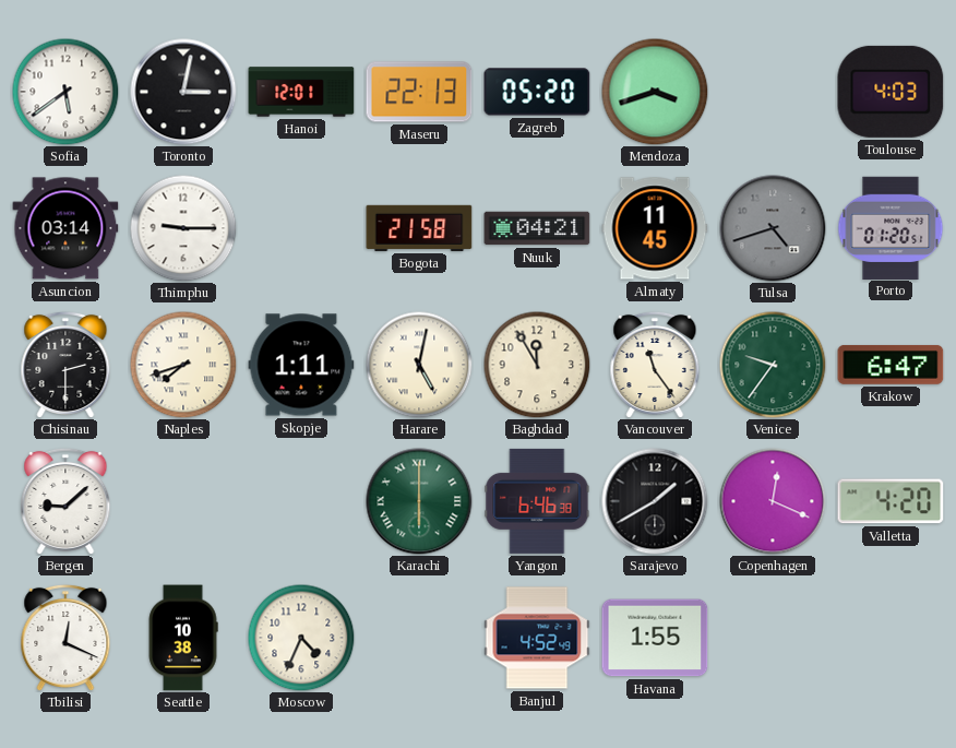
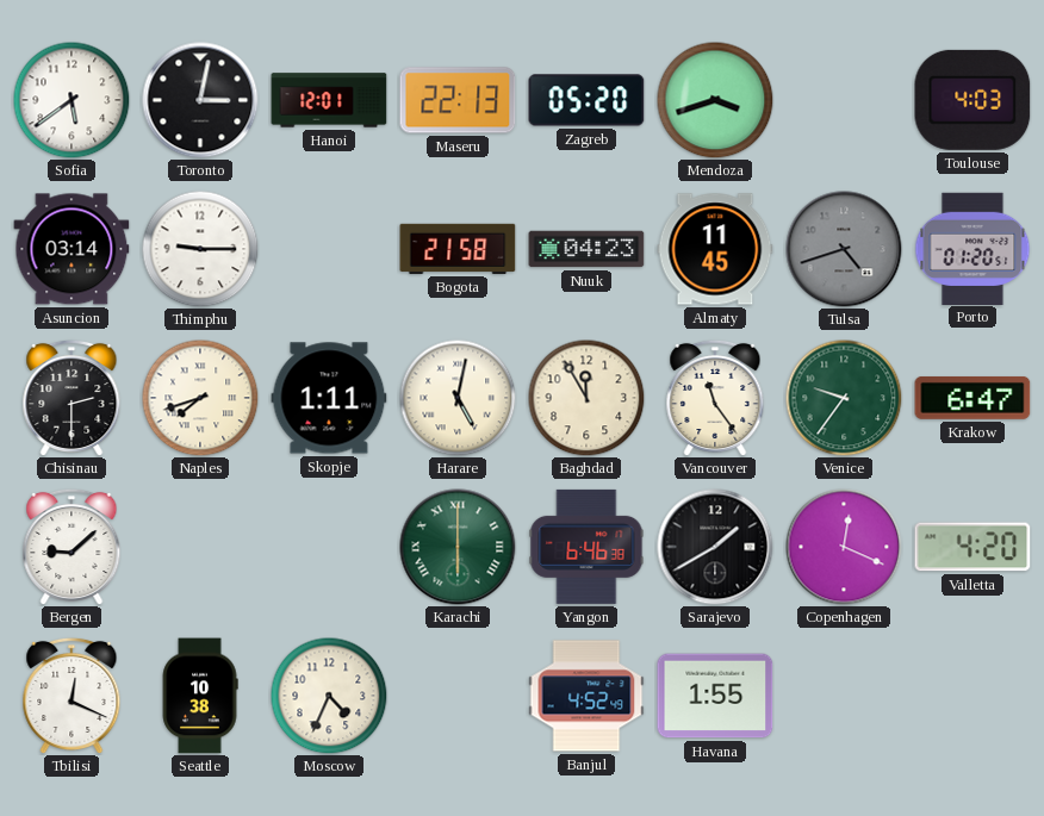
Nuuk: 04:21 -> 04:23 (586, 249)
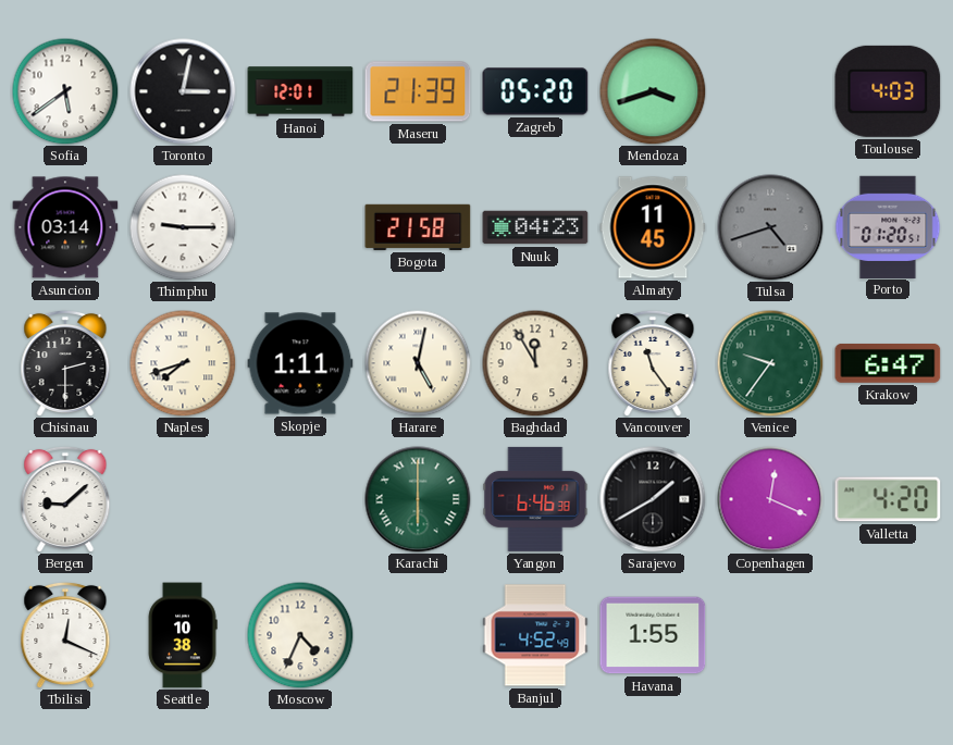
Maseru: 22:13 -> 21:39 (418, 91)
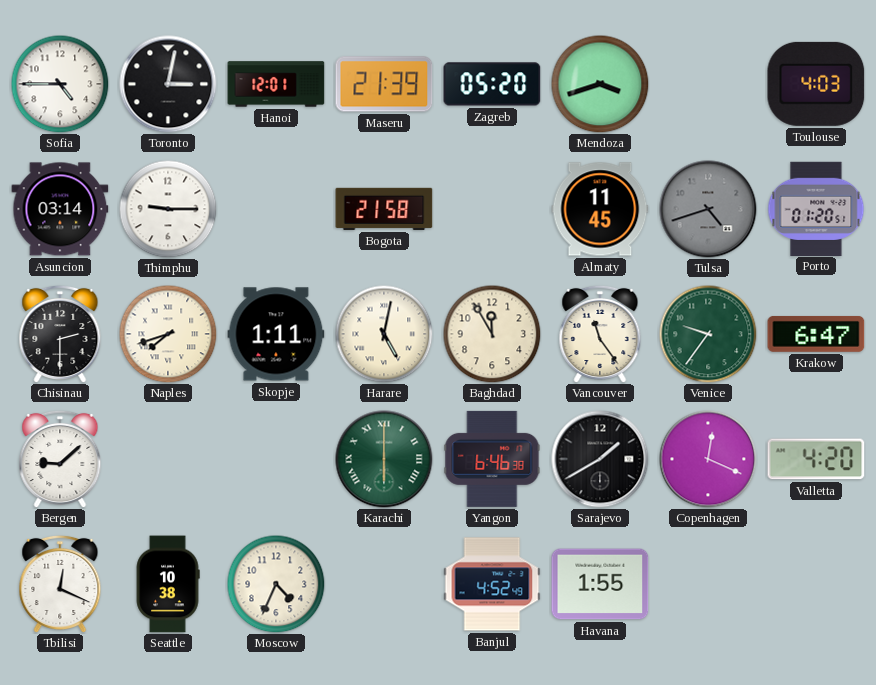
Sofia: 5:39 -> 4:45 (60, 84)
Nuuk: 04:23 -> none (535, 227)
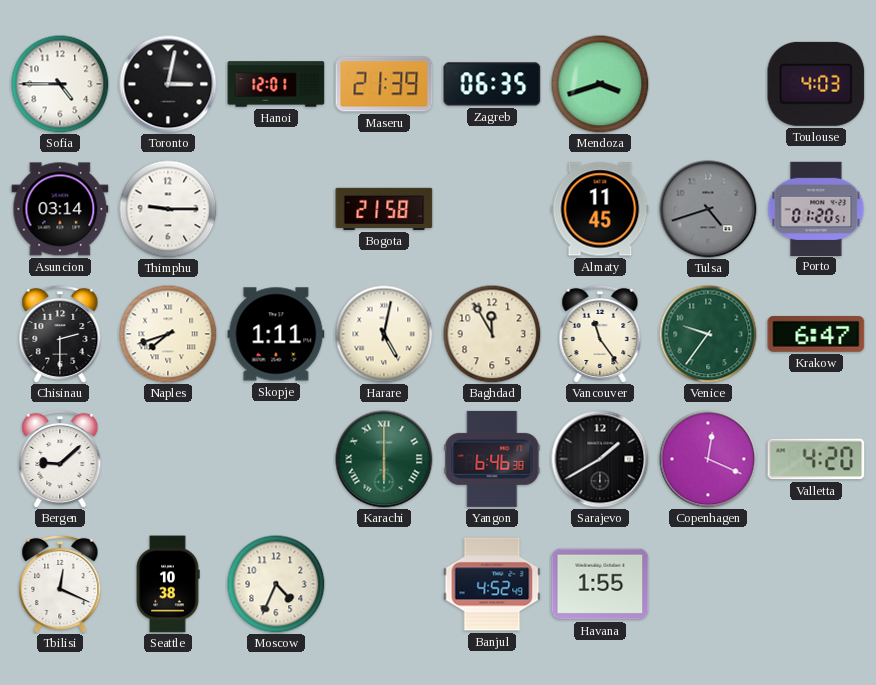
Zagreb: 05:20 -> 06:35 (492, 84)
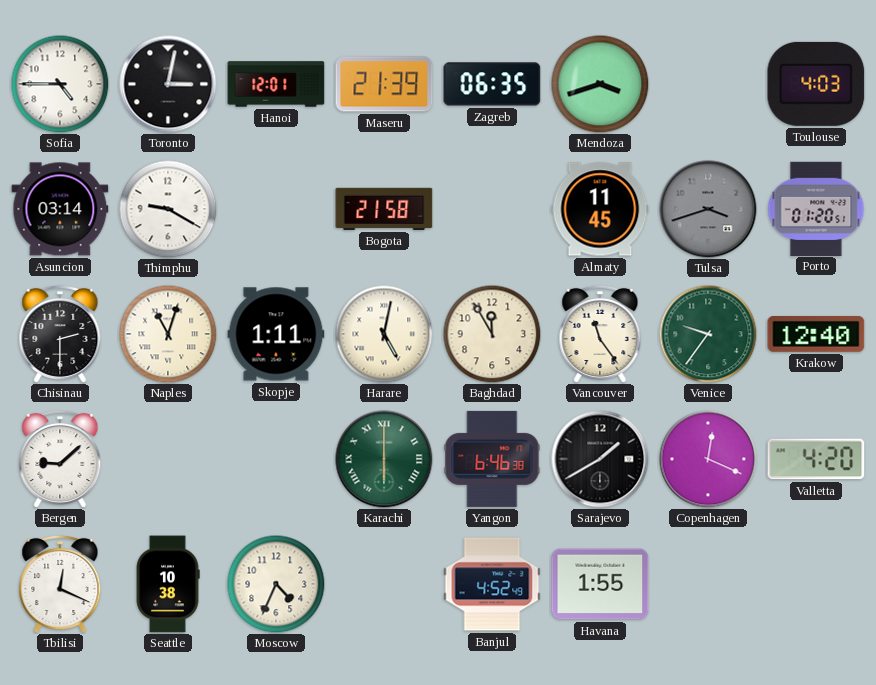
Thimphu: 9:15 -> 9:20 (168, 209)
Tulsa: 4:42 -> 3:42 (708, 209)
Naples: 7:42 -> 11:03 (168, 334)
Krakow: 6:47 -> 12:40 (816, 334)
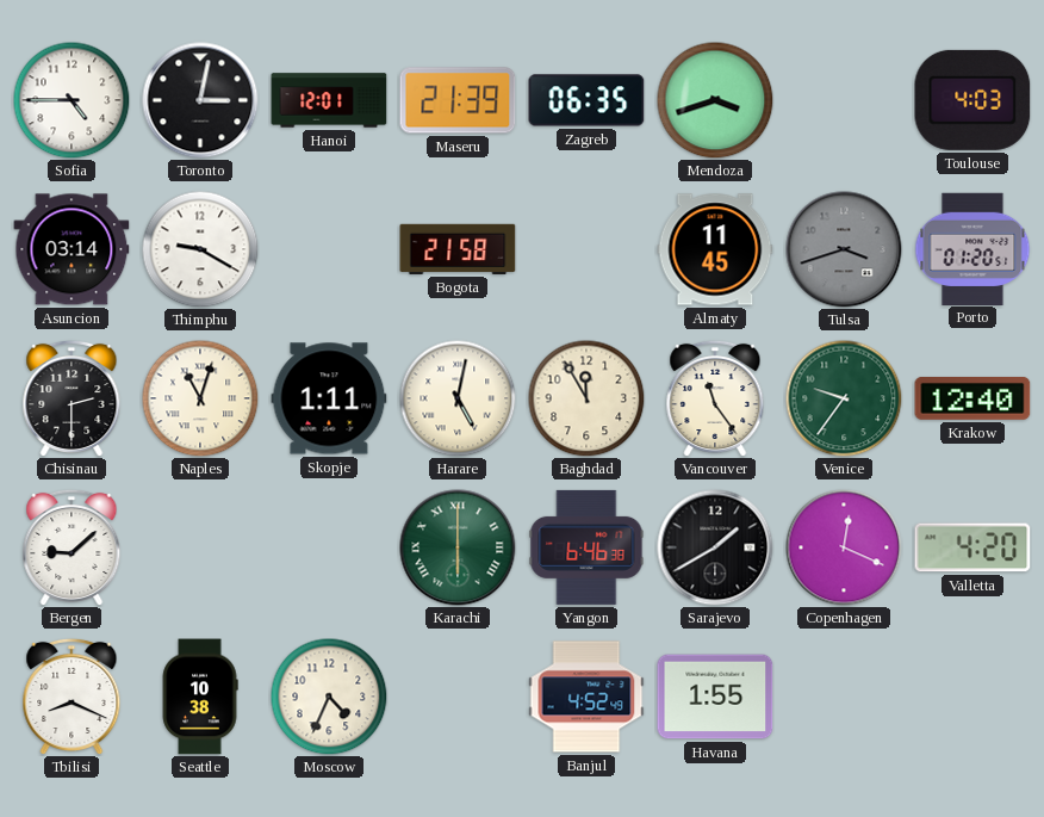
Tbilisi: 12:19 -> 8:19 (72, 695)
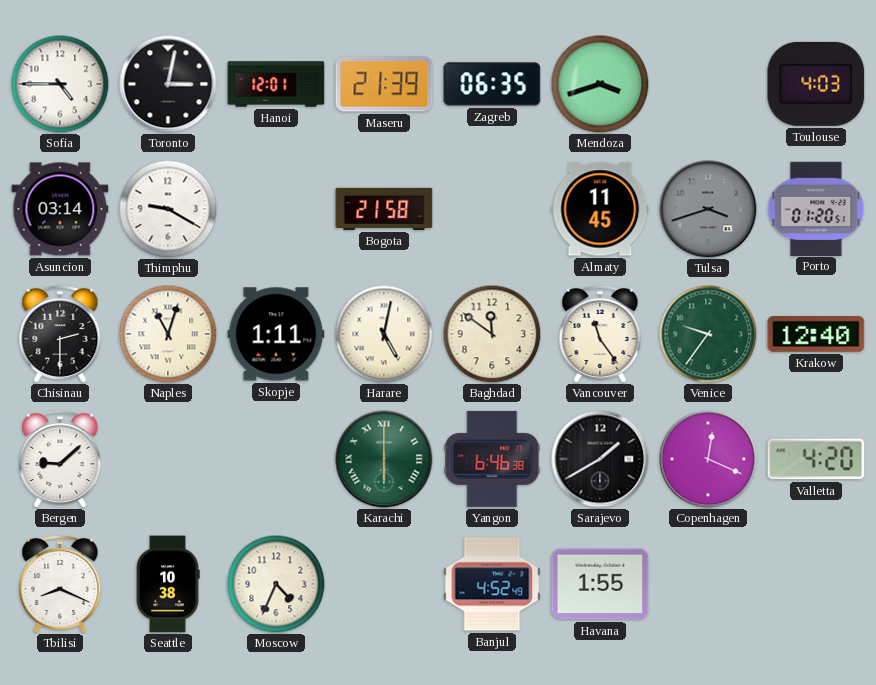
Baghdad: 11:55 -> 11:51 (492, 334)
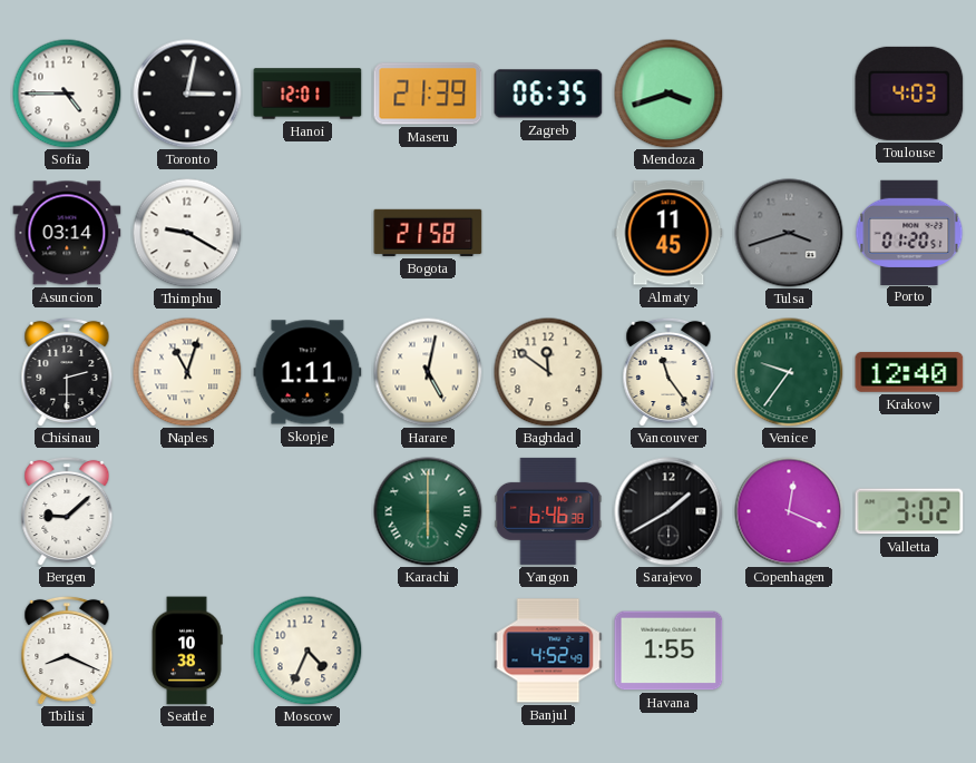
Valletta: 4:20 -> 3:02 (909, 511)
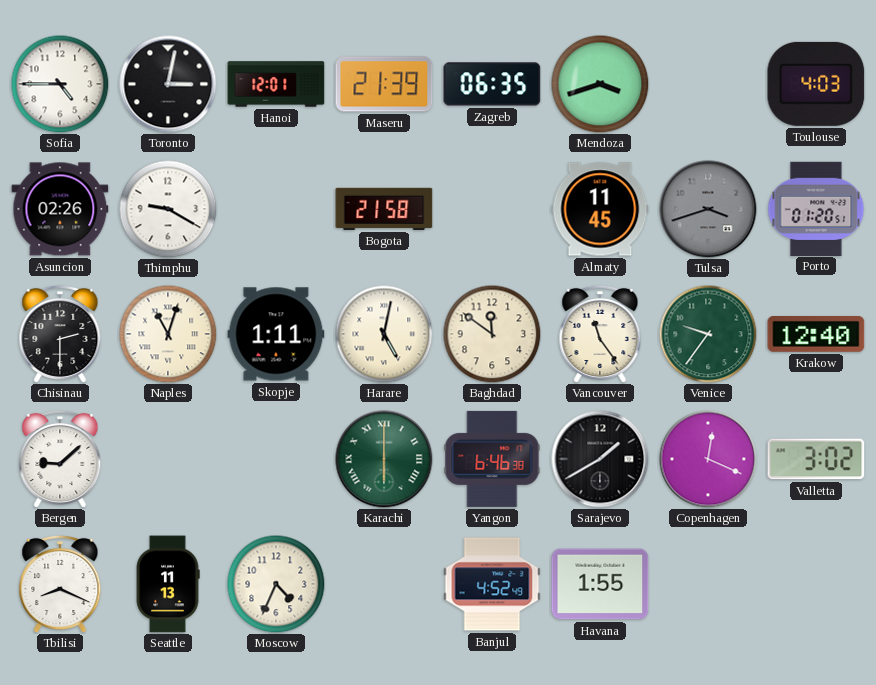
Asuncion: 03:14 -> 02:26 (60, 209)
Seattle: 10:38 -> 11:13 (168, 584)
